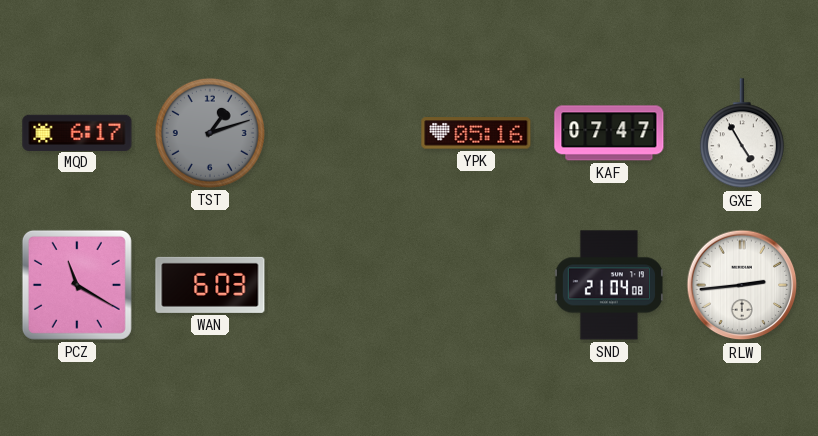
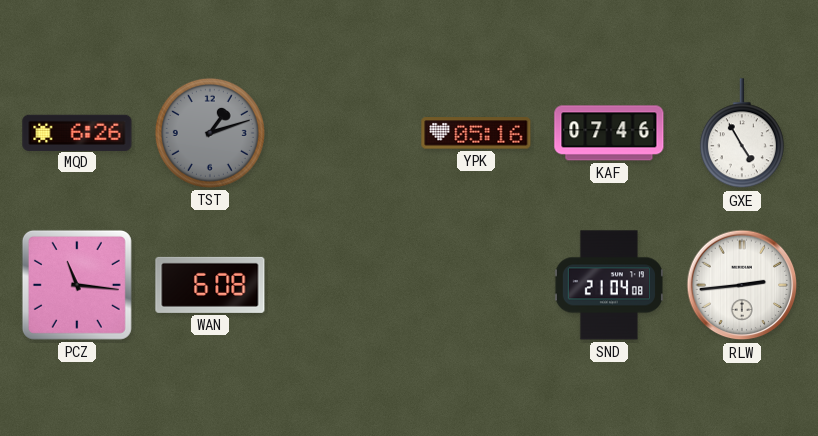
MQD: 6:17 -> 6:26 (77, 132)
KAF: 07:47 -> 07:46 (609, 133)
PCZ: 11:20 -> 11:16 (77, 285)
WAN: 6:03 -> 6:08 (210, 285)
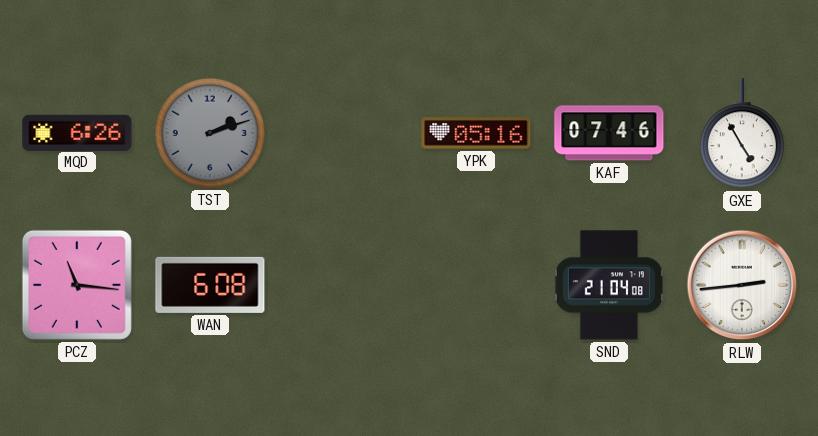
TST: 1:12 -> 2:12 (210, 133)
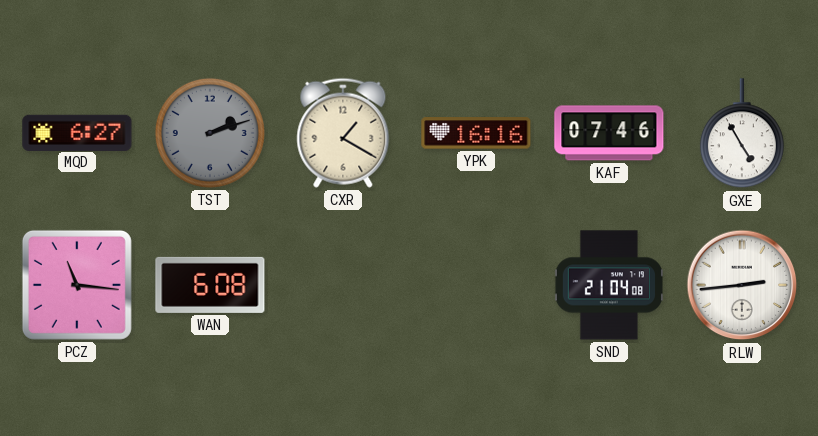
MQD: 6:26 -> 6:27 (77, 132)
CXR: none -> 1:20 (343, 133)
YPK: 05:16 -> 16:16 (476, 133)
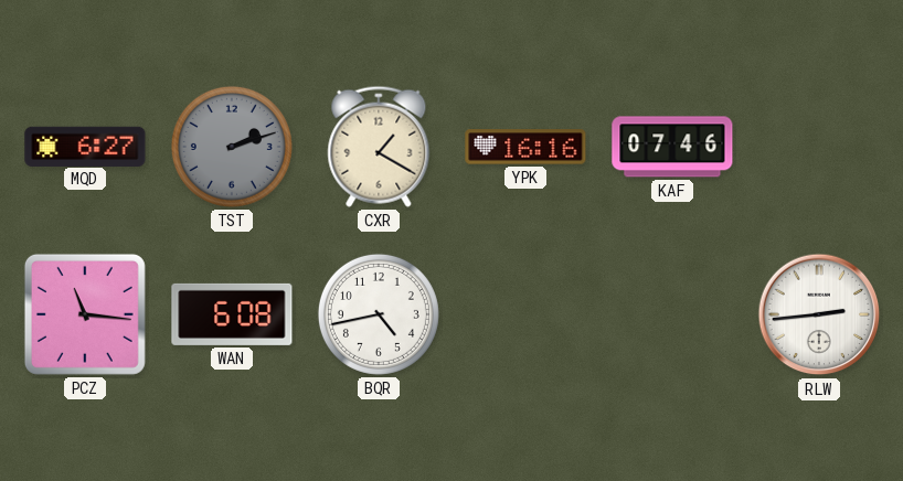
GXE: 4:55 -> none (742, 134)
BQR: none -> 4:43 (379, 314)
SND: 21:04 -> none (609, 285)
